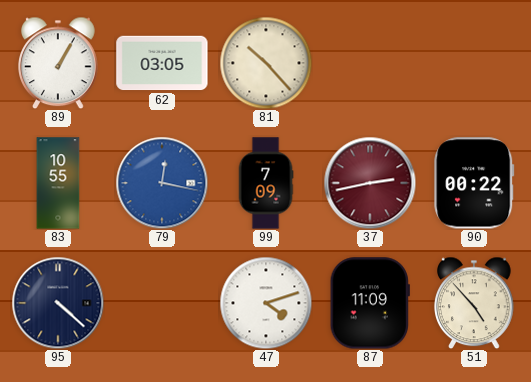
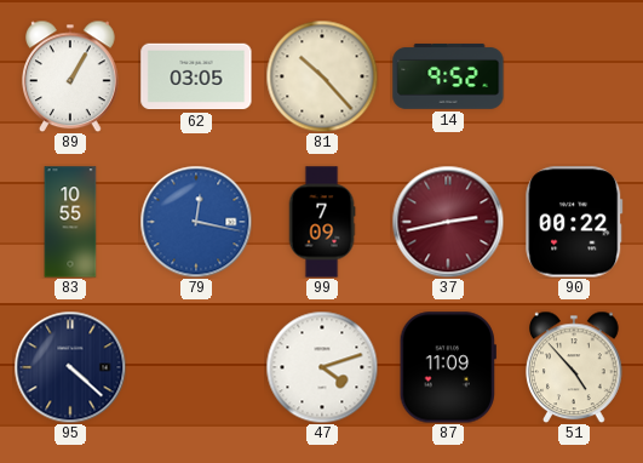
14: none -> 9:52 (448, 76)
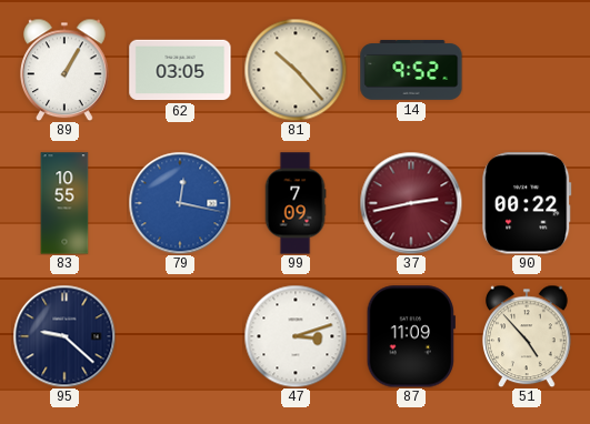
95: 4:22 -> 9:22 (64, 336)
47: 4:12 -> 3:12 (296, 336)
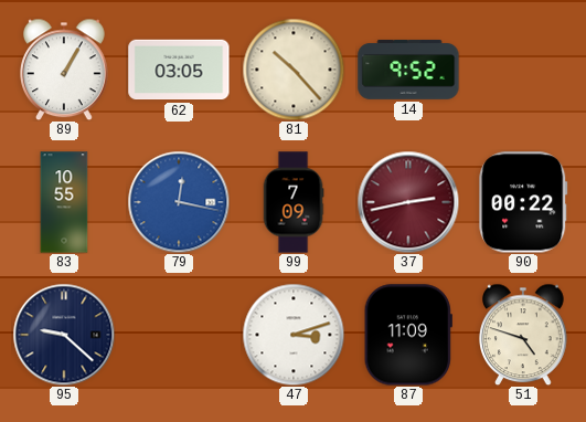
51: 4:53 -> 4:48 (524, 335)
